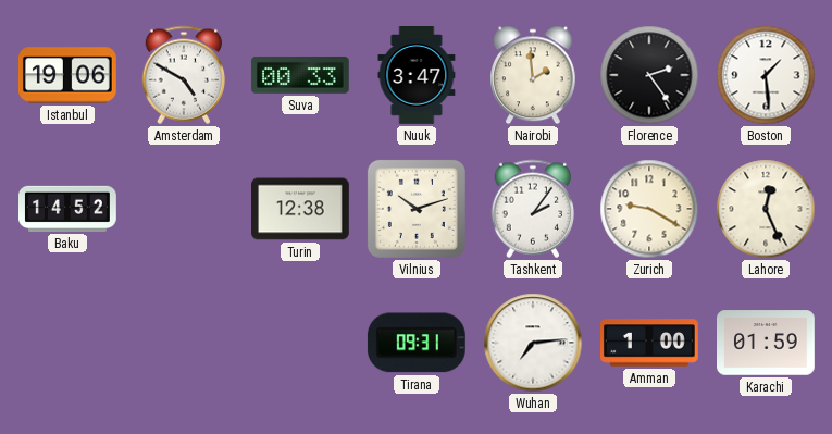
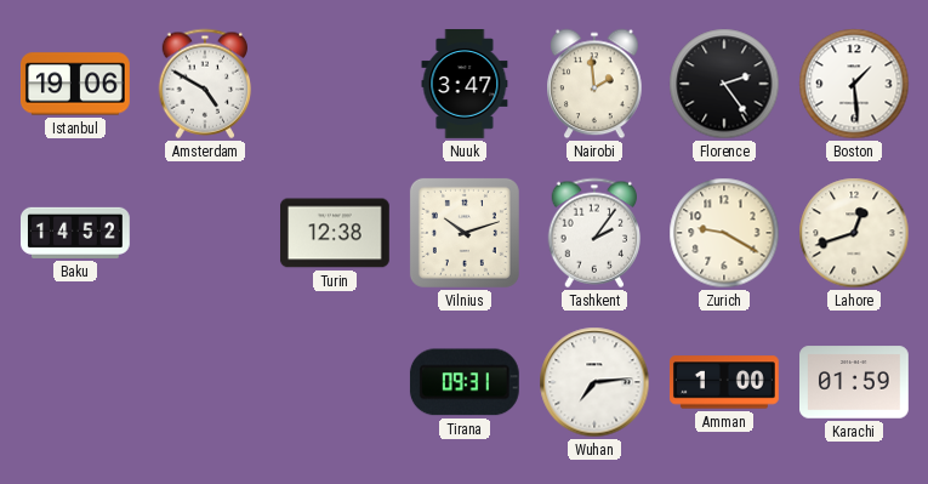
Suva: 00:33 -> none (300, 75)
Lahore: 12:26 -> 12:42 (854, 233)
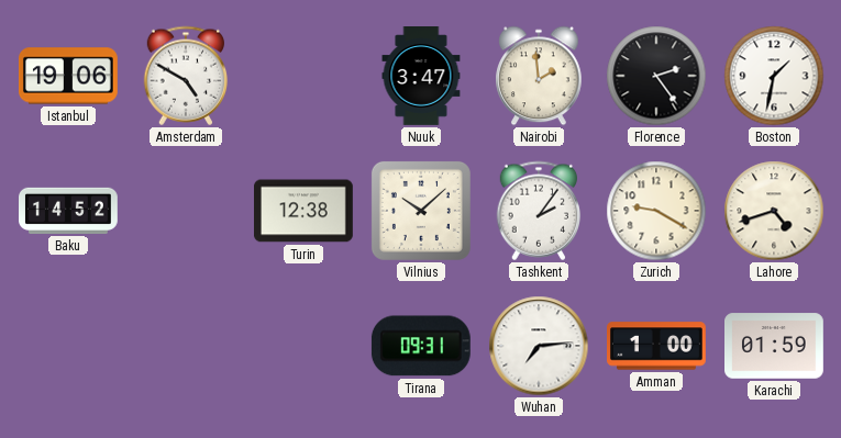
Boston: 1:29 -> 1:32 (774, 76)
Vilnius: 10:12 -> 10:08 (421, 211)
Lahore: 12:42 -> 4:42 (774, 211)
